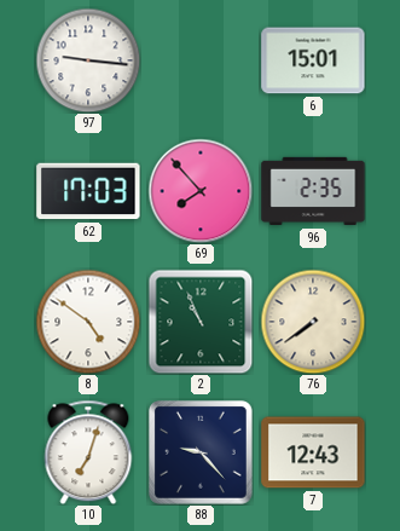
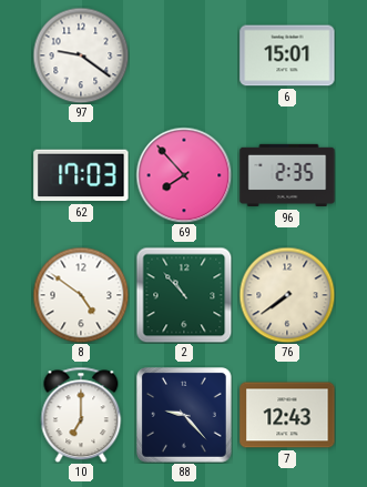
97: 9:16 -> 9:21 (81, 55)
2: 10:56 -> 10:53 (184, 295)
10: 7:03 -> 7:00 (81, 415)
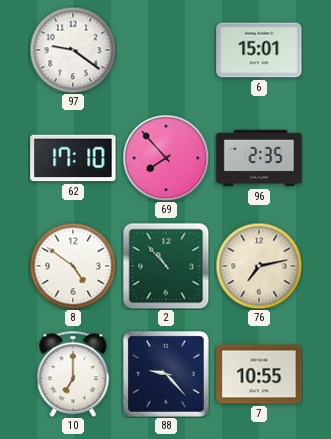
62: 17:03 -> 17:10 (73, 158)
76: 7:39 -> 7:13 (259, 266)
7: 12:43 -> 10:55 (259, 374)
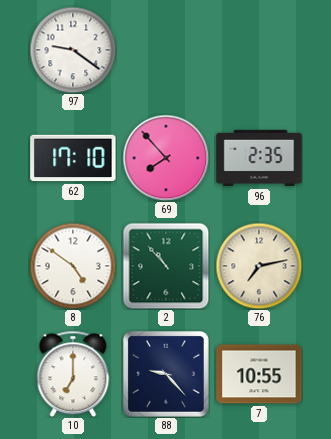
6: 15:01 -> none (259, 50)
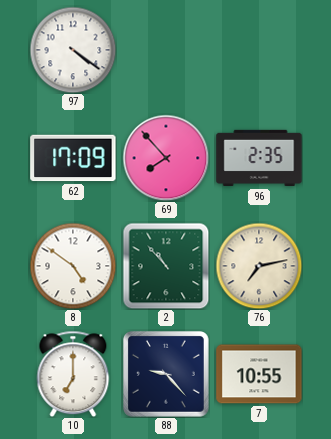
97: 9:21 -> 4:21 (73, 50)
62: 17:10 -> 17:09 (73, 158)
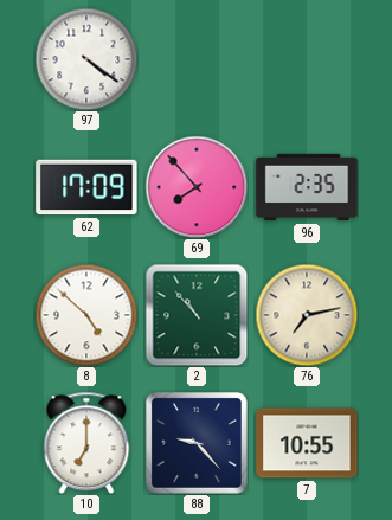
8: 4:51 -> 4:52 (86, 315)
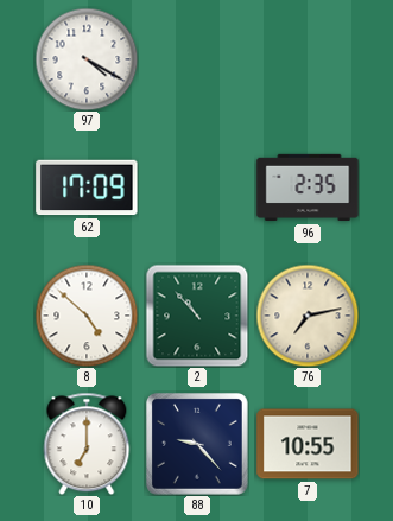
97: 4:21 -> 4:20 (87, 59)
69: 7:53 -> none (197, 187)
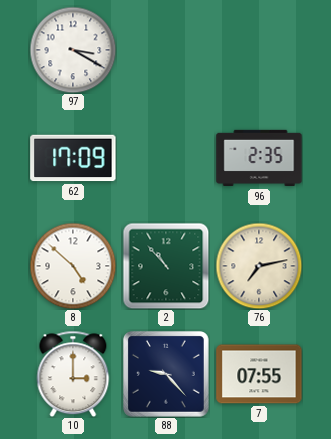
97: 4:20 -> 3:20 (73, 50)
10: 7:00 -> 3:00 (73, 374)
7: 10:55 -> 07:55 (259, 374)
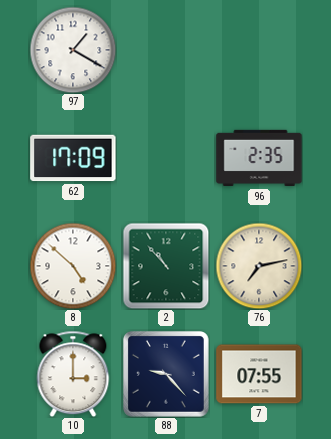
97: 3:20 -> 1:20 (73, 50)
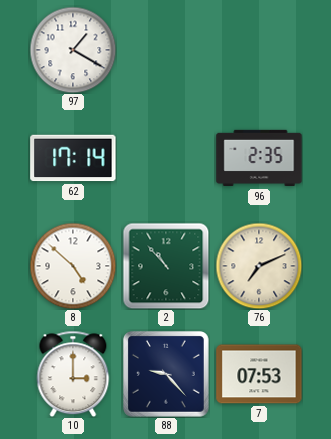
62: 17:09 -> 17:14 (73, 158)
76: 7:13 -> 7:11 (259, 266)
7: 07:55 -> 07:53 (259, 374)
